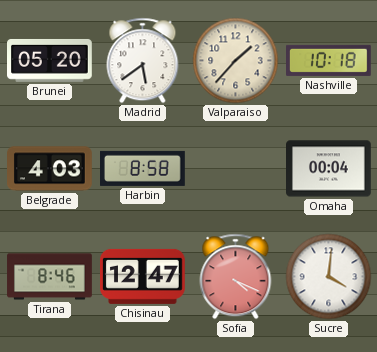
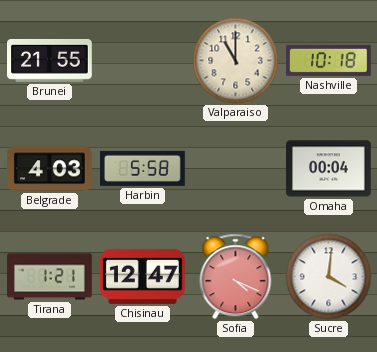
Brunei: 05:20 -> 21:55 (50, 60)
Madrid: 5:39 -> none (143, 61)
Valparaiso: 1:37 -> 11:00 (236, 61)
Harbin: 8:58 -> 5:58 (143, 168)
Tirana: 8:46 -> 1:21 (50, 277)
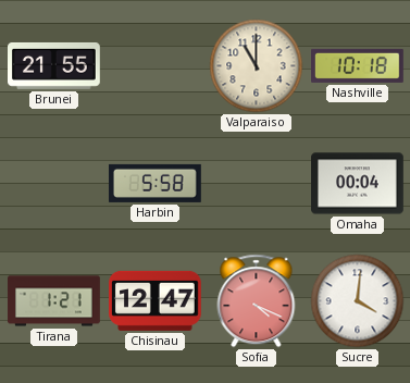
Belgrade: 4:03 -> none (50, 169)
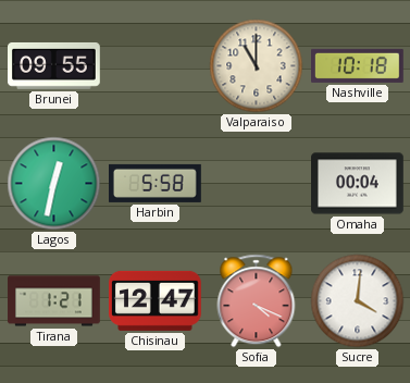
Brunei: 21:55 -> 09:55 (54, 65)
Lagos: none -> 12:32 (54, 184)
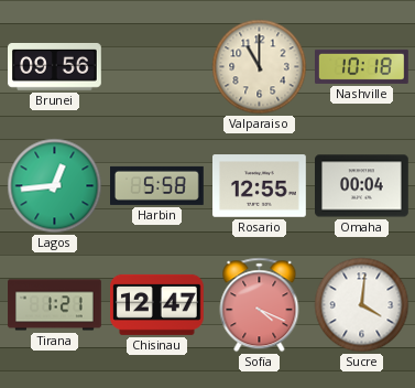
Brunei: 09:55 -> 09:56 (55, 66)
Lagos: 12:32 -> 12:44 (55, 186)
Rosario: none -> 12:55 (260, 186)
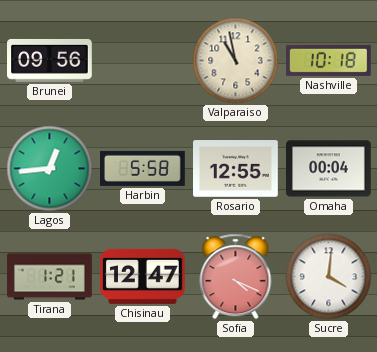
Valparaiso: 11:00 -> 10:58 (236, 61)
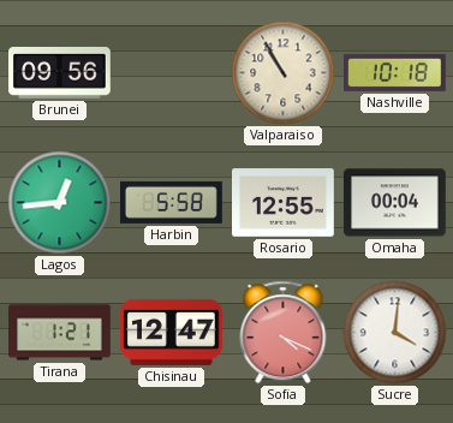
Valparaiso: 10:58 -> 10:55 (284, 73)
